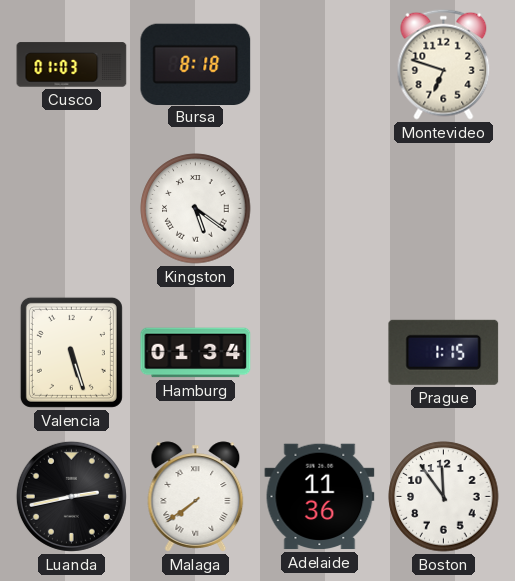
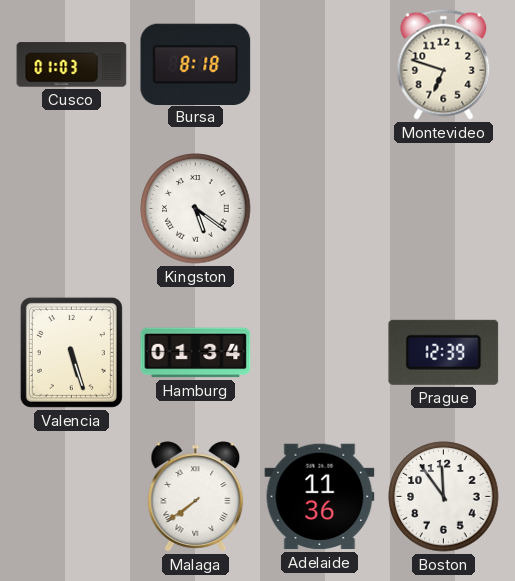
Prague: 1:15 -> 12:39 (444, 352)
Luanda: 2:43 -> none (71, 496)
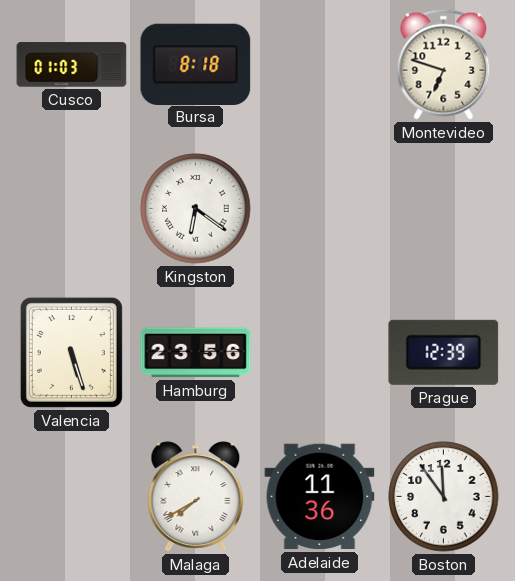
Kingston: 5:21 -> 6:21 (196, 209)
Hamburg: 01:34 -> 23:56 (196, 353)
Malaga: 7:39 -> 7:40 (196, 497)
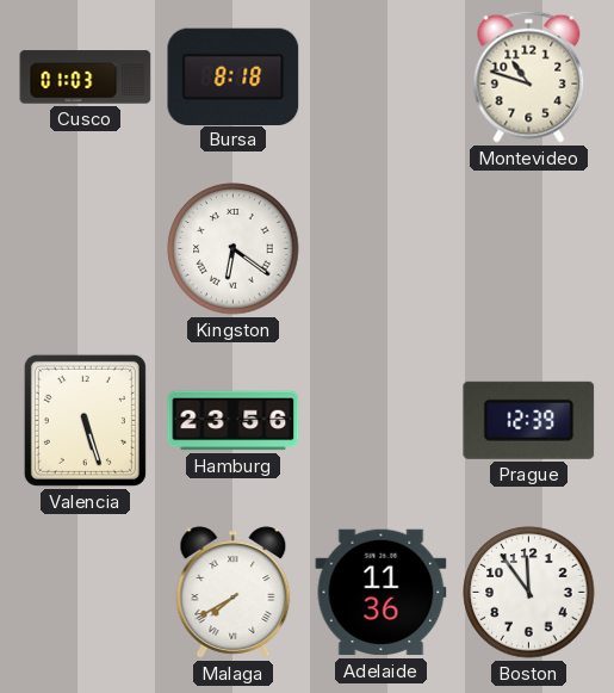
Montevideo: 6:48 -> 10:48 (529, 76)
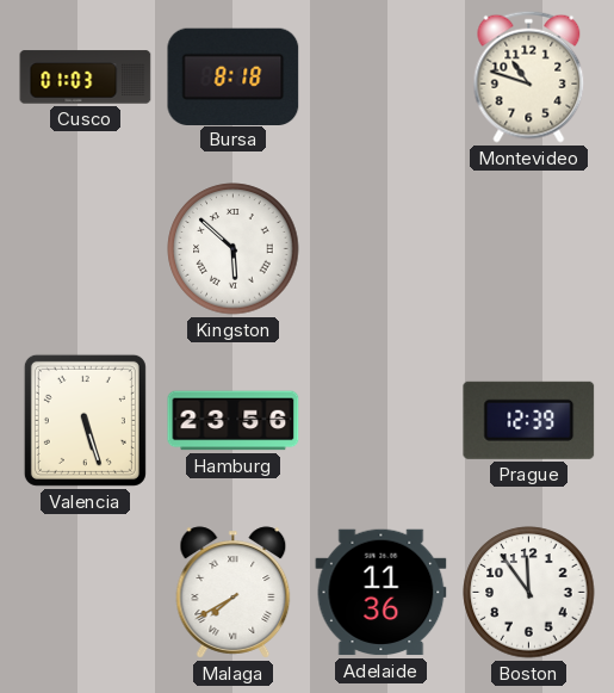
Kingston: 6:21 -> 5:52 (234, 249)
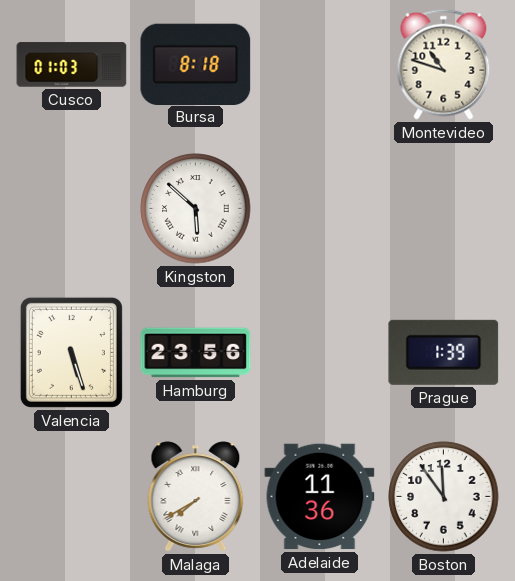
Prague: 12:39 -> 1:39 (444, 352)
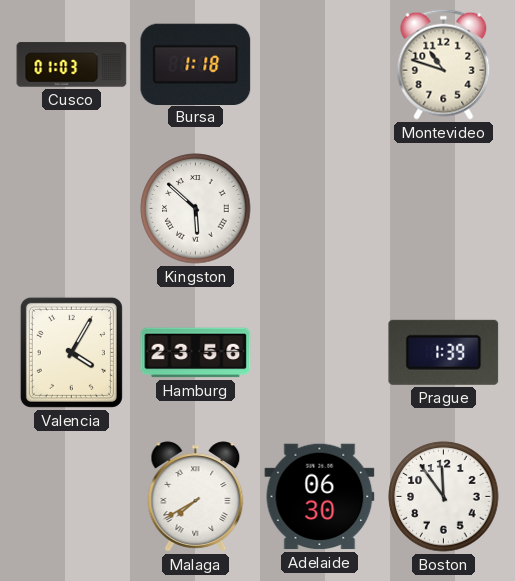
Bursa: 8:18 -> 1:18 (196, 64)
Valencia: 5:27 -> 4:05 (71, 352)
Adelaide: 11:36 -> 06:30 (320, 497)
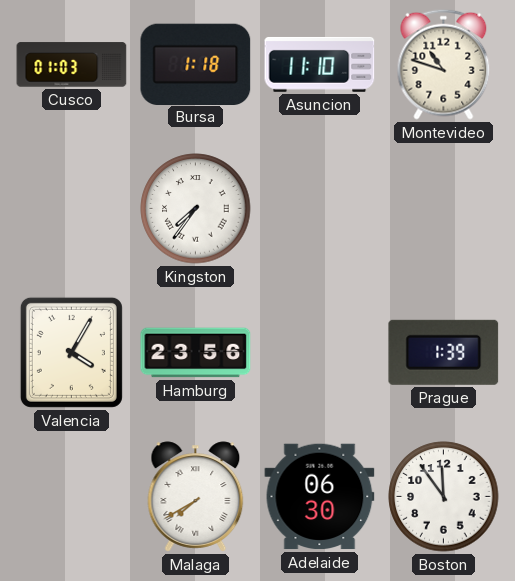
Asuncion: none -> 11:10 (320, 64)
Kingston: 5:52 -> 7:36 (196, 209)
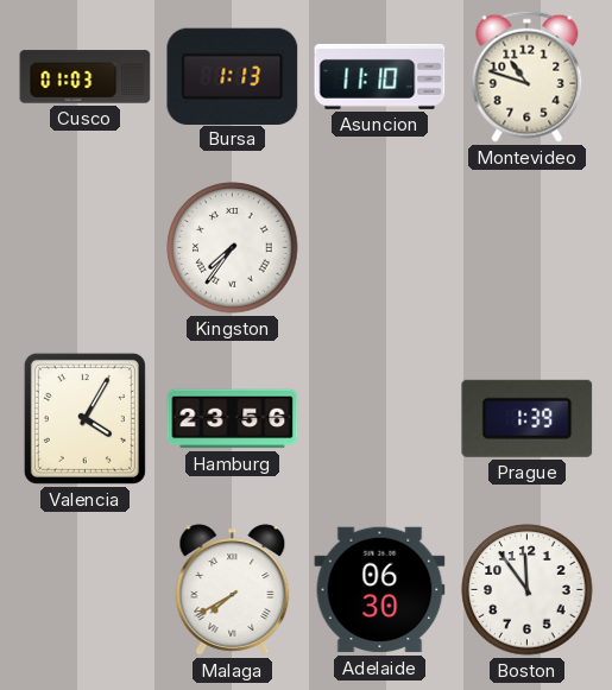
Bursa: 1:18 -> 1:13 (233, 76)
